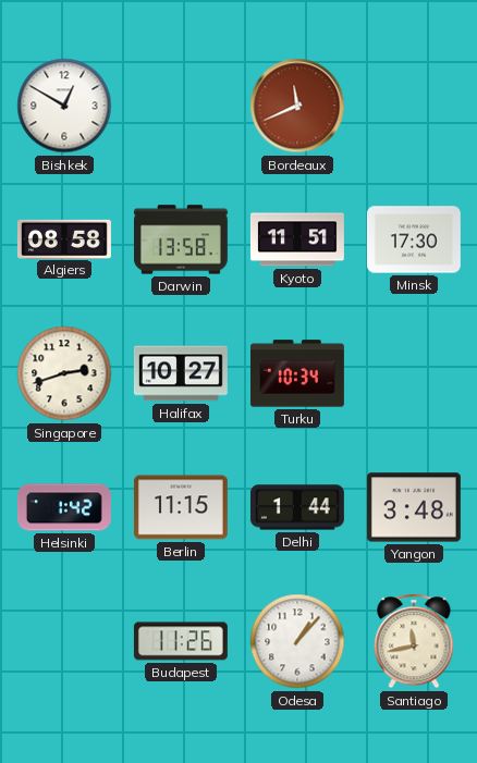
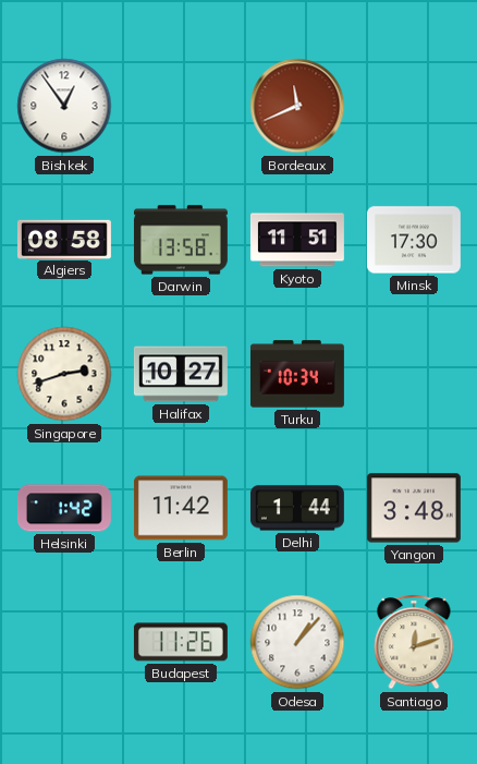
Bishkek: 12:50 -> 12:54 (64, 106)
Berlin: 11:15 -> 11:42 (181, 508)
Santiago: 11:43 -> 12:12 (414, 642)
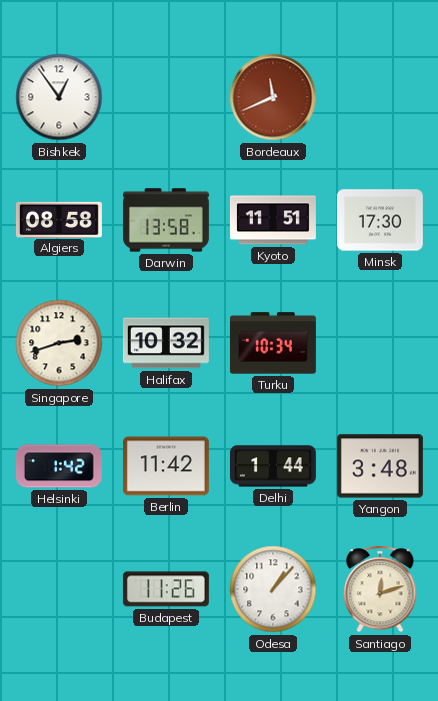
Halifax: 10:27 -> 10:32 (166, 343)
